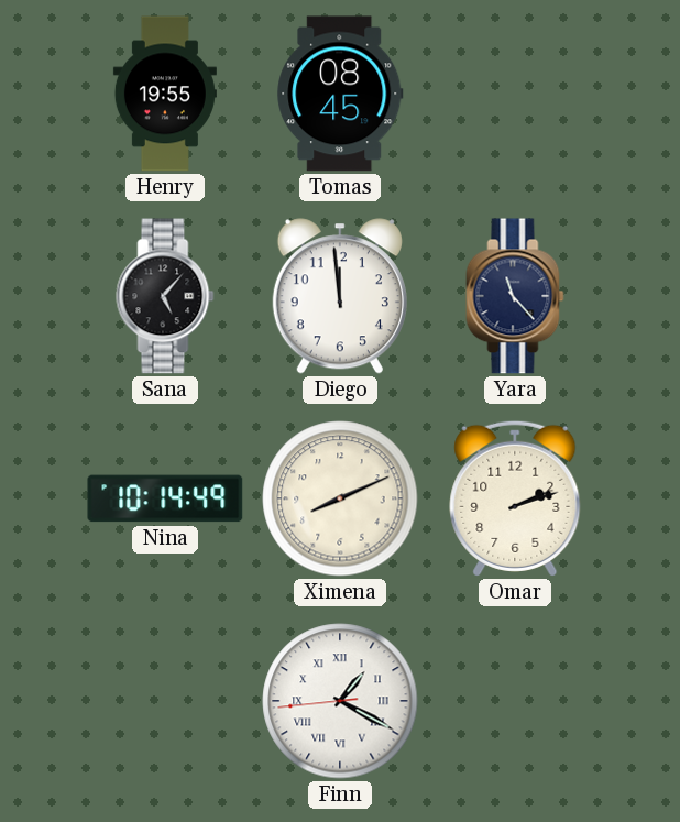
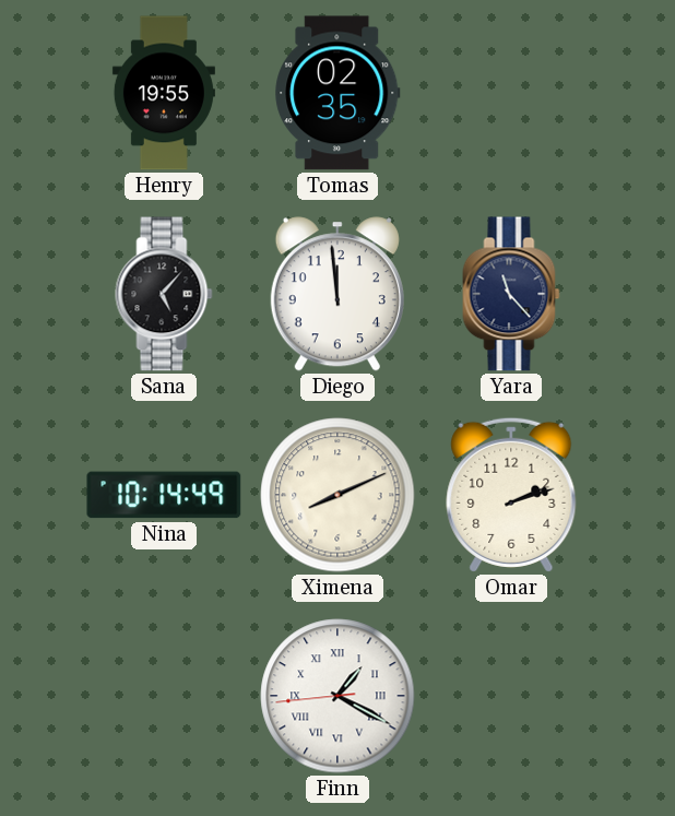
Tomas: 08:45 -> 02:35 (337, 93)
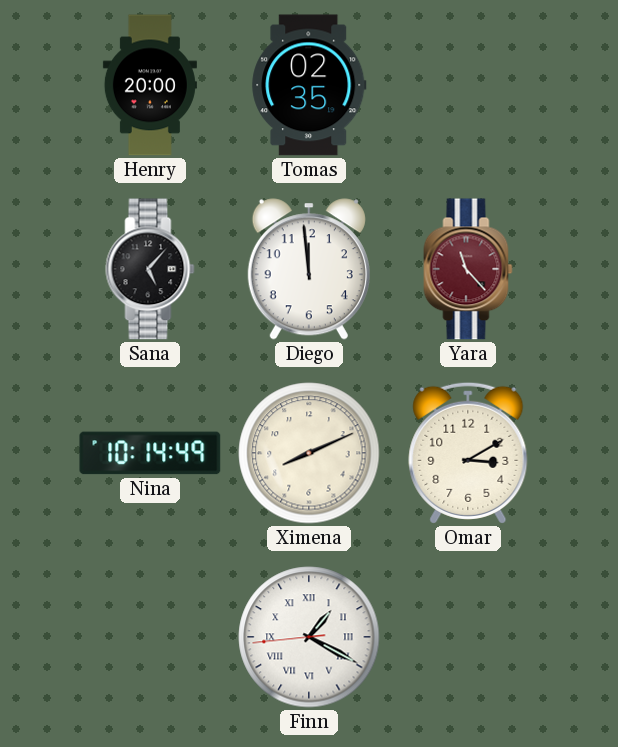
Henry: 19:55 -> 20:00 (150, 85)
Yara dial: navy -> burgundy (468, 269)
Omar: 2:12 -> 3:10 (468, 453)
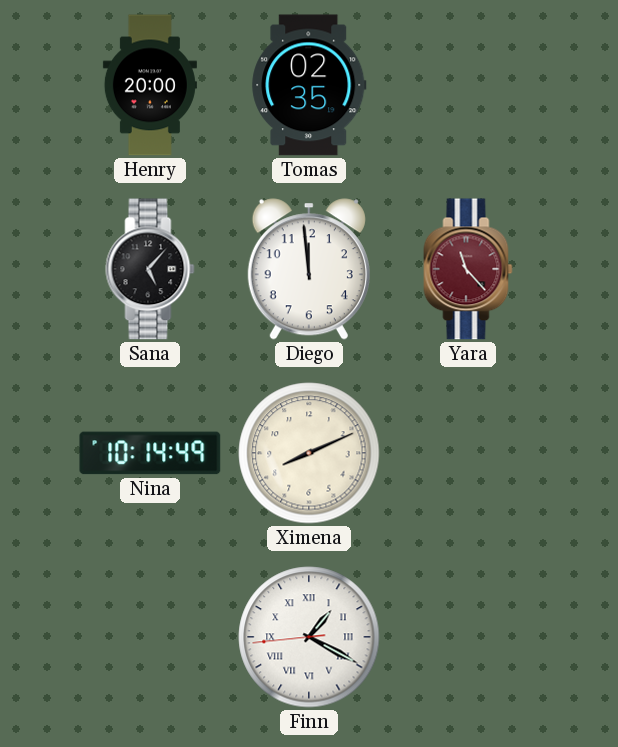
Omar: 3:10 -> none (468, 453)
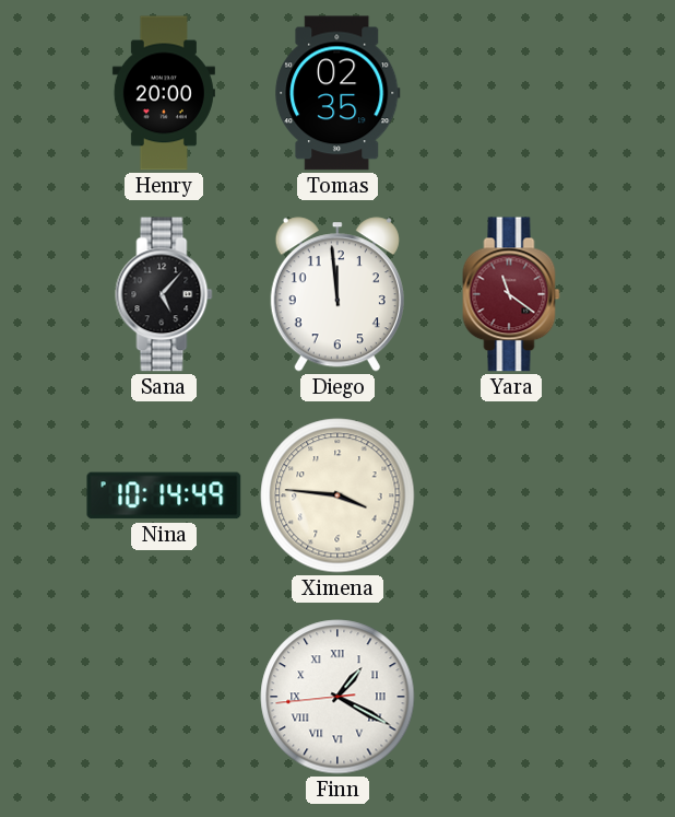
Yara: 11:23 -> 11:21 (511, 294)
Ximena: 8:11 -> 3:46 (337, 495)
